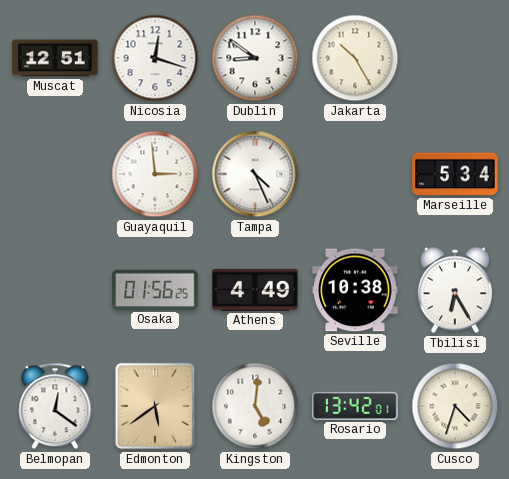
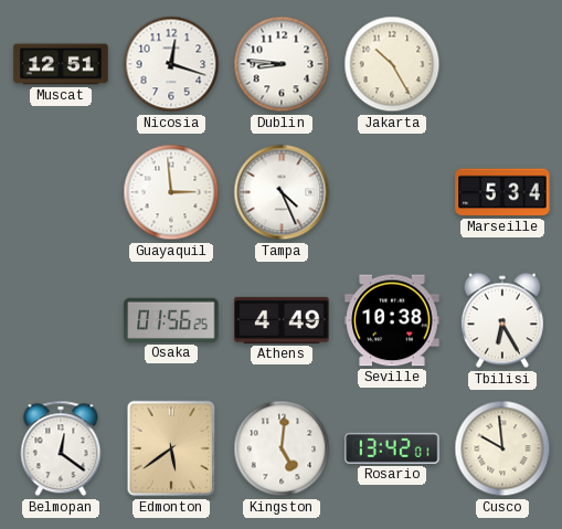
Dublin: 8:51 -> 8:46 (282, 64)
Cusco: 4:33 -> 9:59 (502, 448)
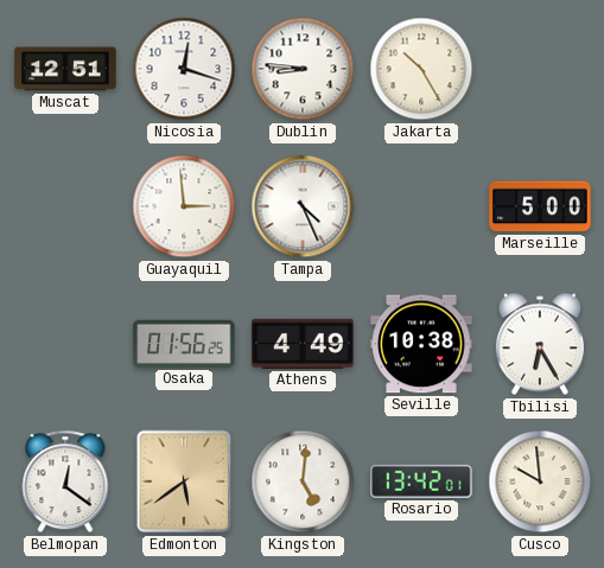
Marseille: 5:34 -> 5:00 (540, 206)
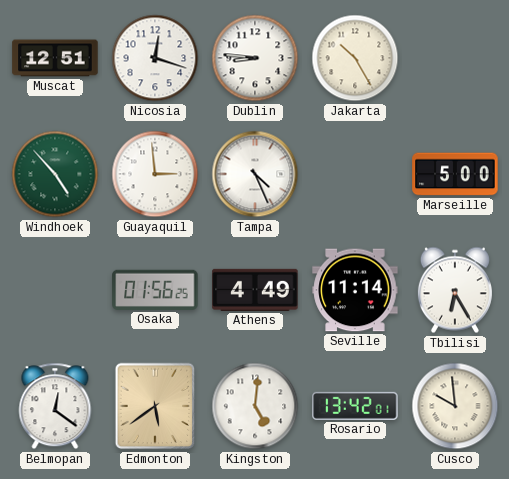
Windhoek: none -> 4:53 (55, 174)
Seville: 10:38 -> 11:14 (355, 290)
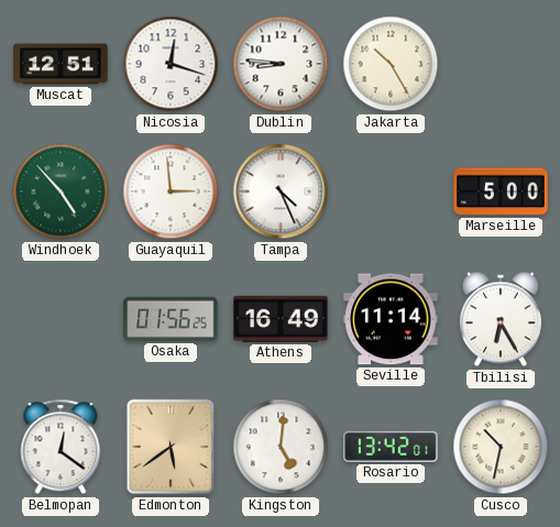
Athens: 4:49 -> 16:49 (281, 319)
Cusco: 9:59 -> 10:32 (501, 447)
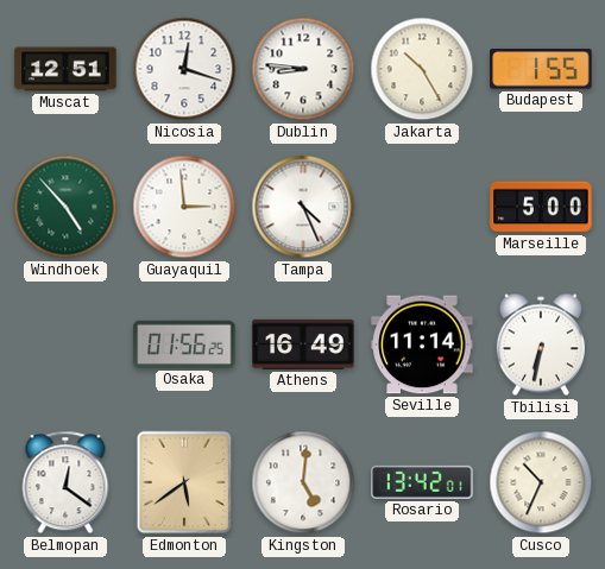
Budapest: none -> 1:55 (541, 69)
Tbilisi: 6:25 -> 6:32 (541, 344)
Cusco: 10:32 -> 10:34 (541, 482)
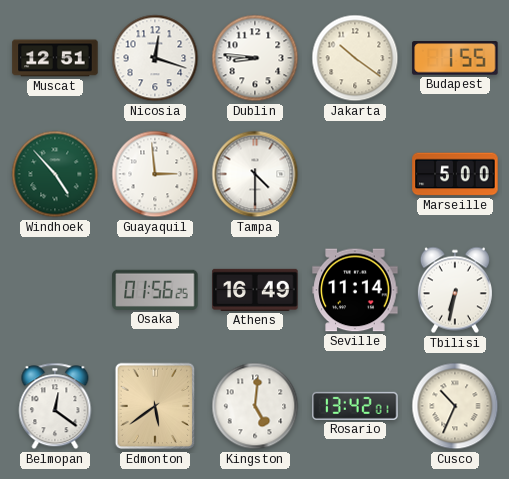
Jakarta: 10:25 -> 10:21 (355, 58)
Tampa: 4:26 -> 4:30 (255, 174)
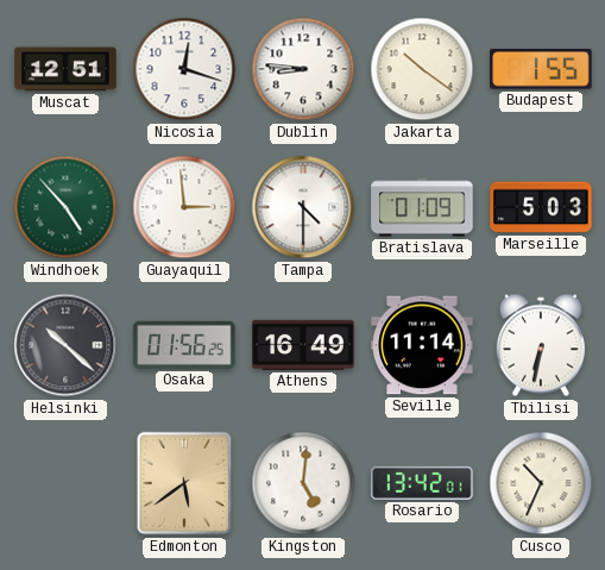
Bratislava: none -> 01:09 (422, 207)
Marseille: 5:00 -> 5:03 (541, 207)
Helsinki: none -> 10:22 (65, 345)
Belmopan: 12:21 -> none (55, 406)
